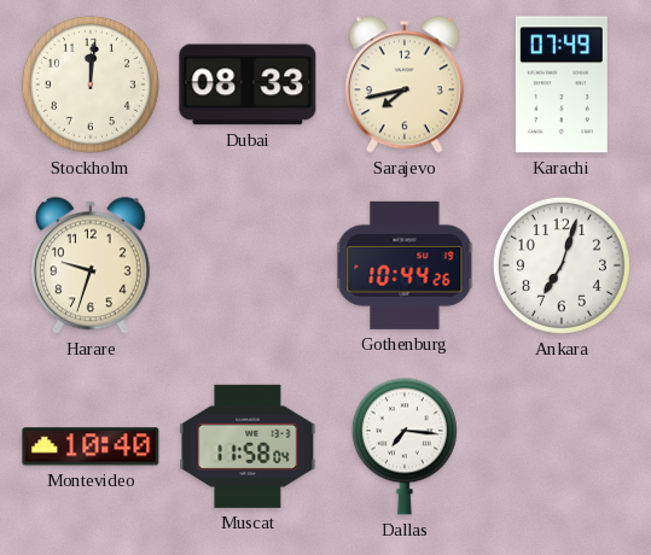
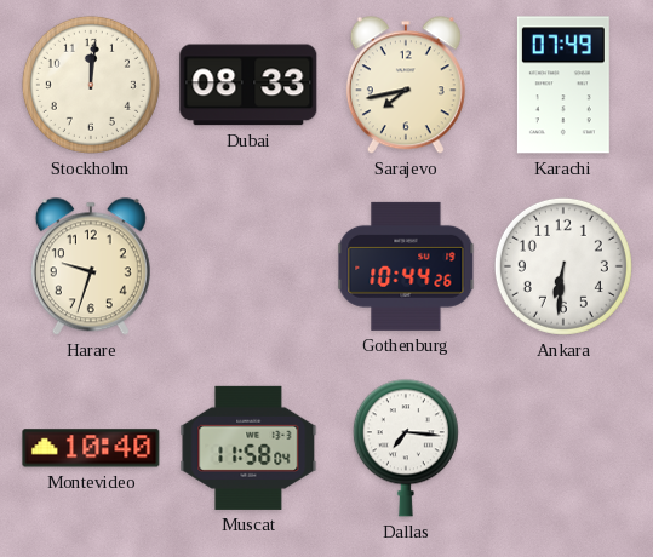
Ankara: 7:03 -> 6:31 (563, 266)
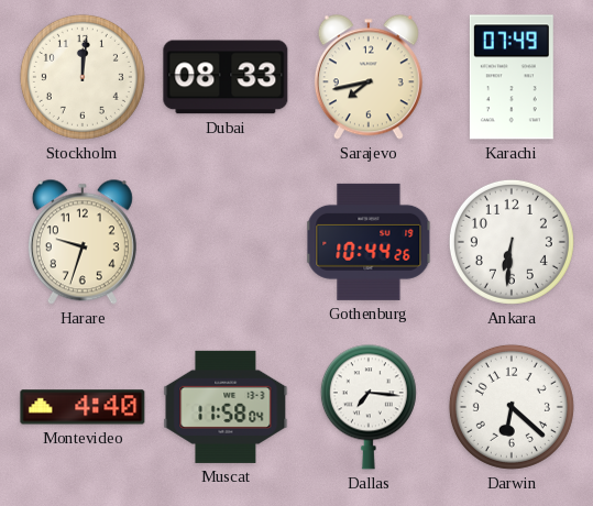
Montevideo: 10:40 -> 4:40 (83, 407)
Darwin: none -> 6:22 (512, 407)
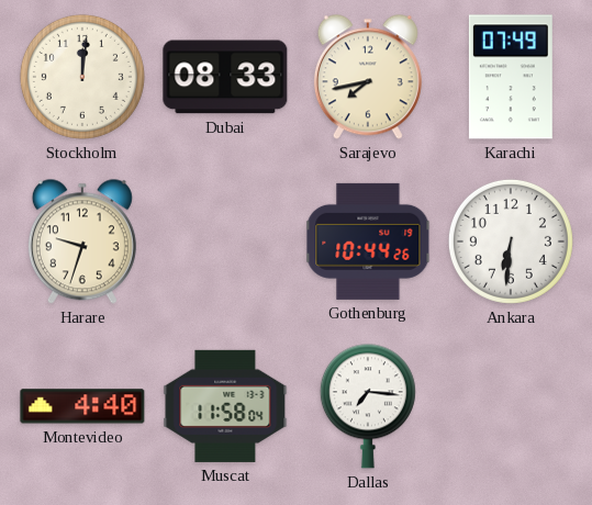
Darwin: 6:22 -> none (512, 407)
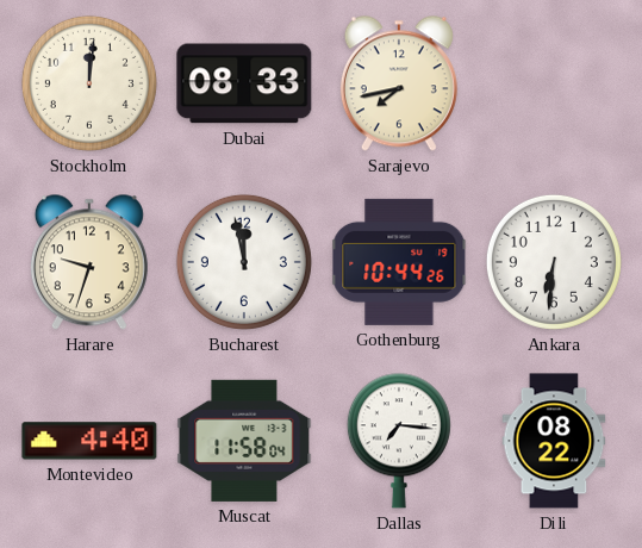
Karachi: 07:49 -> none (511, 77)
Bucharest: none -> 11:58 (244, 262)
Dili: none -> 08:22 (554, 441)
